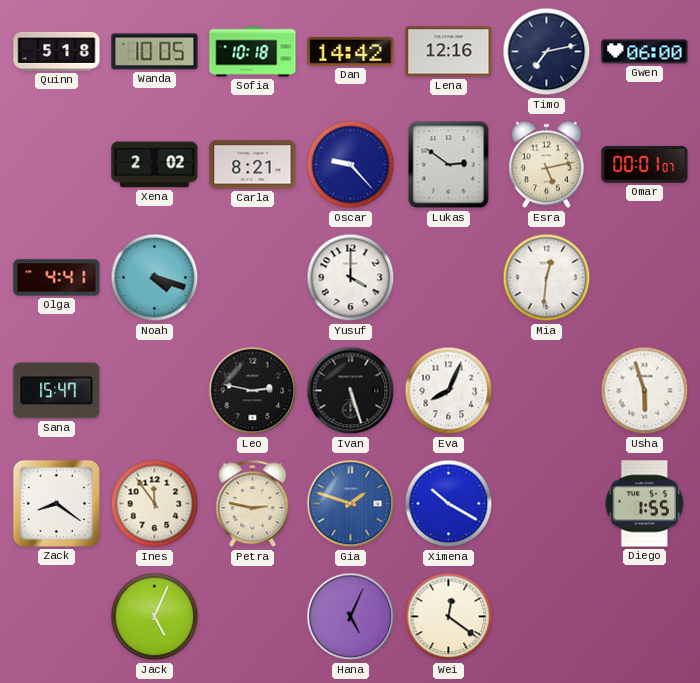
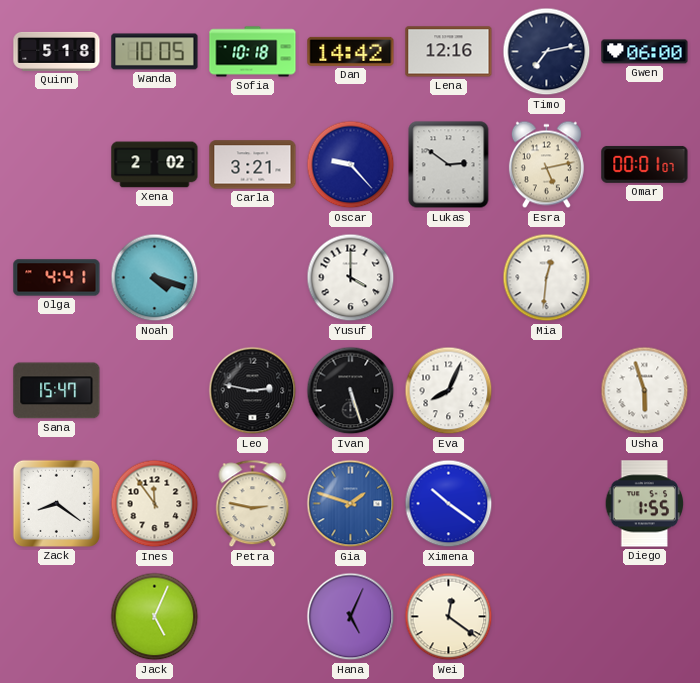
Carla: 8:21 -> 3:21 (253, 165)
Ximena: 10:20 -> 10:21 (449, 504)
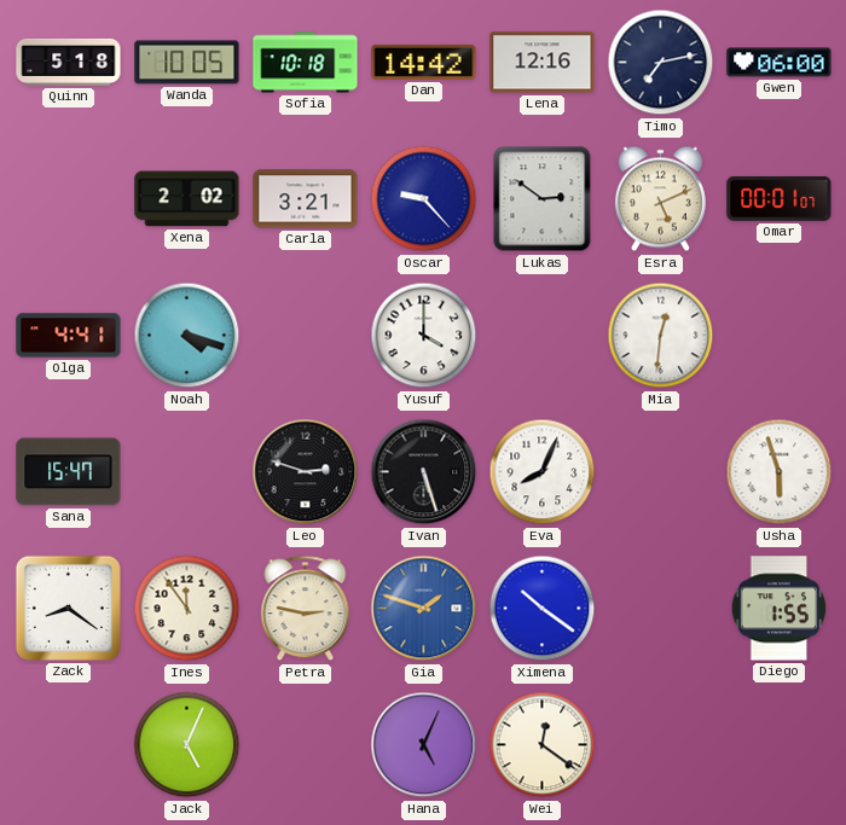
Esra: 5:13 -> 5:11 (660, 199)
Leo: 2:47 -> 2:48 (306, 472)
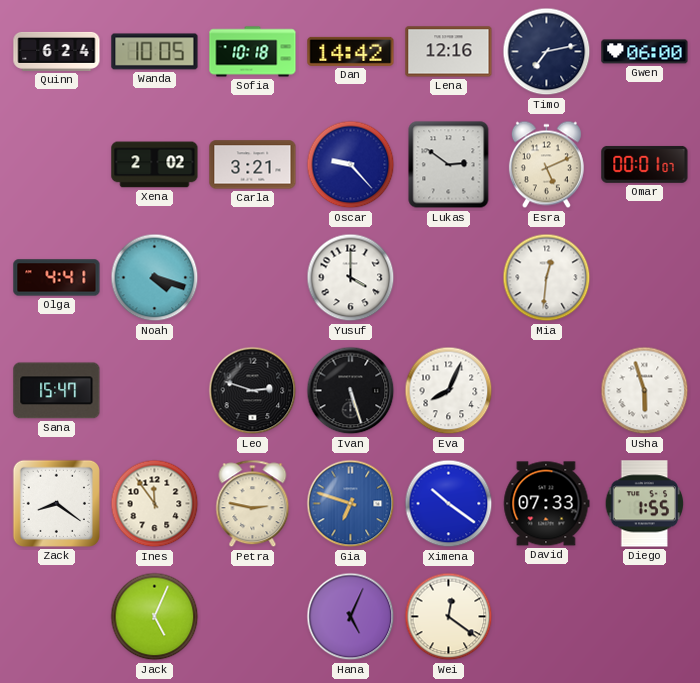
Quinn: 5:18 -> 6:24 (57, 51)
Gia: 1:48 -> 6:48 (351, 504)
David: none -> 07:33 (547, 504)
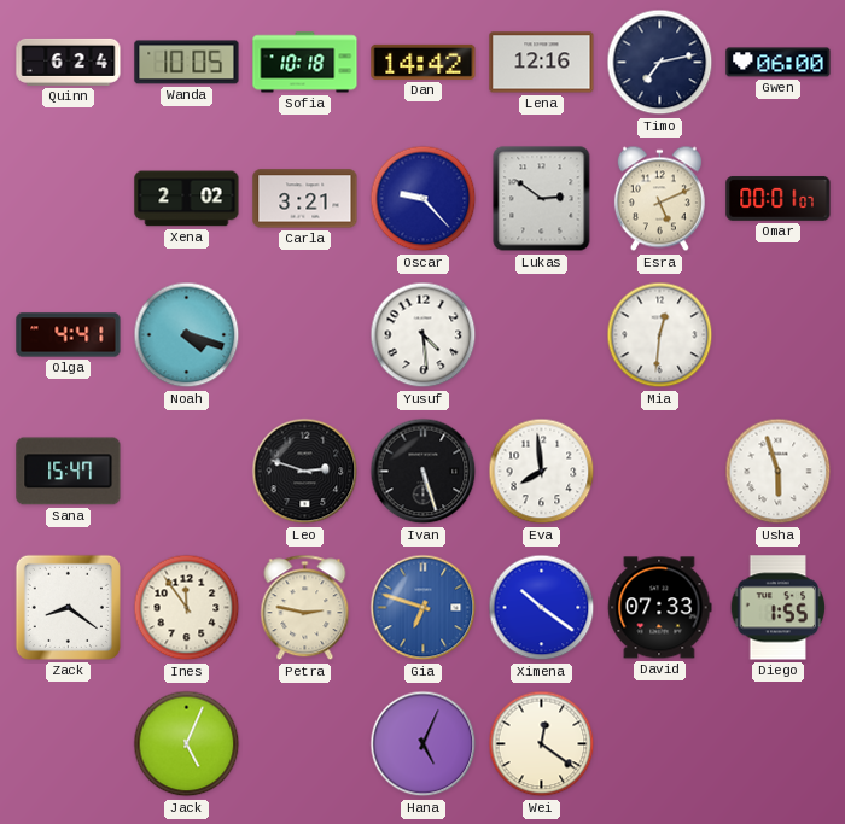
Yusuf: 4:00 -> 4:29 (424, 335)
Eva: 8:04 -> 7:59 (542, 472)
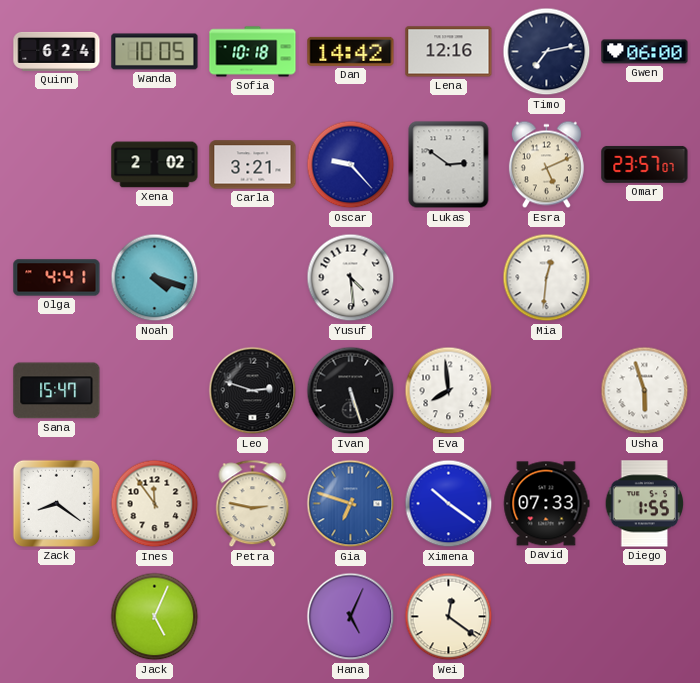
Omar: 00:01 -> 23:57 (645, 164)
